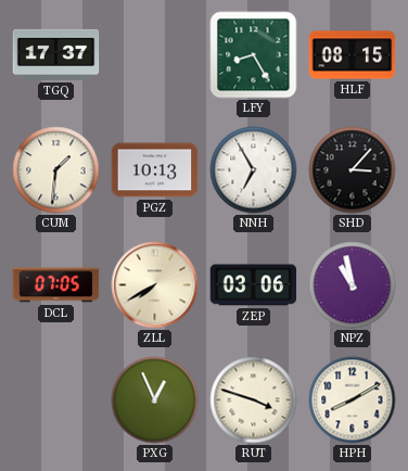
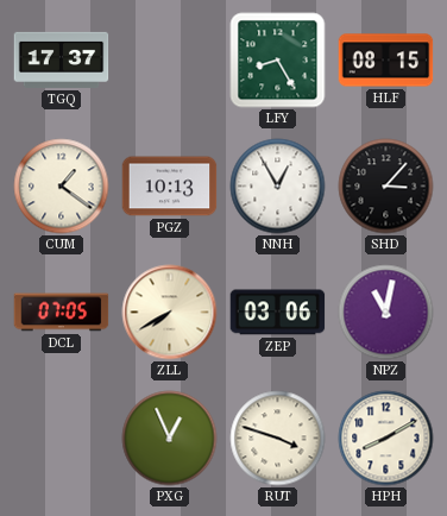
CUM: 1:31 -> 1:21 (62, 187)
NNH: 6:55 -> 12:55 (278, 187)
NPZ: 10:58 -> 11:02 (386, 313)
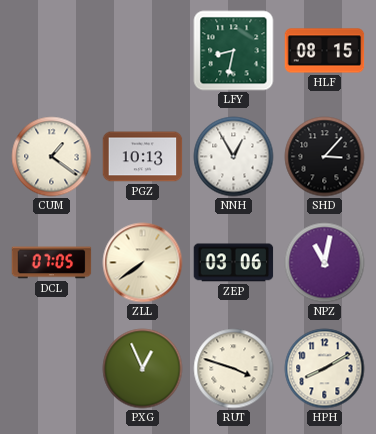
TGQ: 17:37 -> none (62, 59)
LFY: 8:25 -> 8:32 (234, 51)
ZLL: 7:40 -> 7:39 (143, 263)
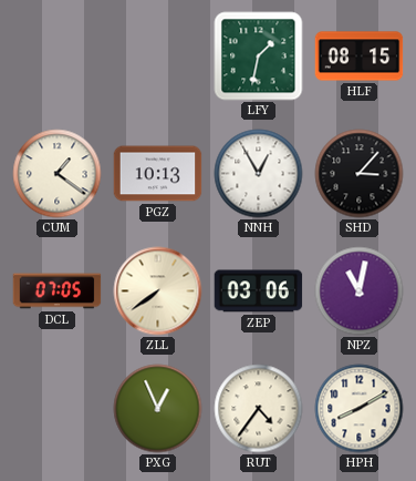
LFY: 8:32 -> 1:32 (259, 57)
RUT: 3:48 -> 4:36 (259, 409)
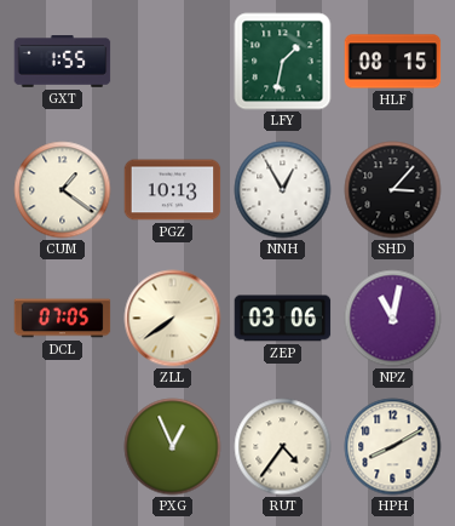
GXT: none -> 1:55 (63, 62)
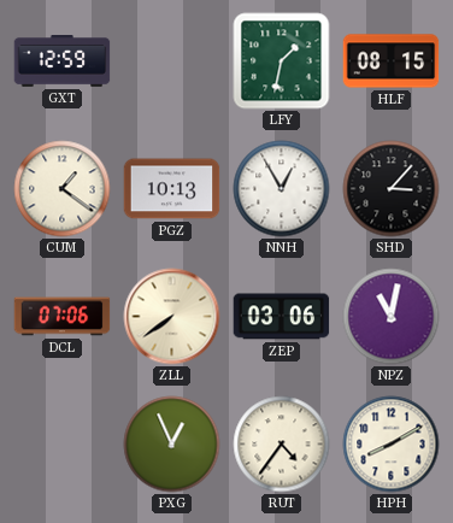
GXT: 1:55 -> 12:59 (63, 61)
DCL: 07:05 -> 07:06 (63, 317)
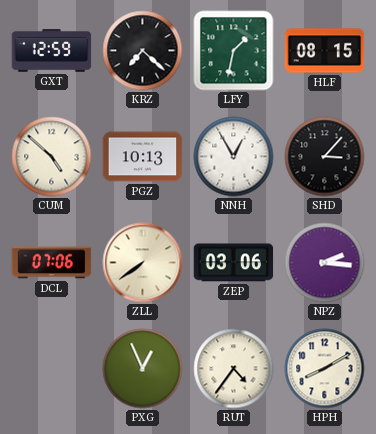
KRZ: none -> 7:22 (143, 51)
CUM: 1:21 -> 4:52 (52, 157)
NPZ: 11:02 -> 2:16 (325, 263)
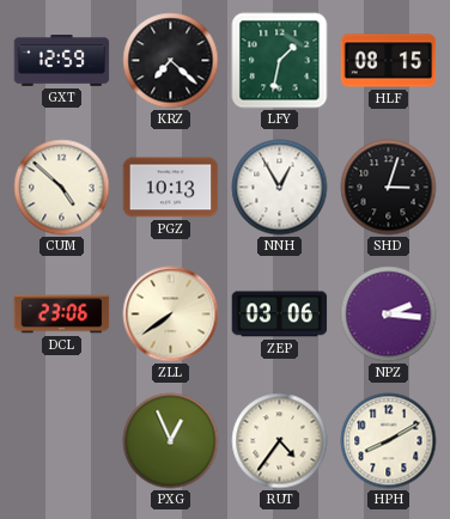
SHD: 3:07 -> 3:03 (389, 188)
DCL: 07:06 -> 23:06 (62, 315)
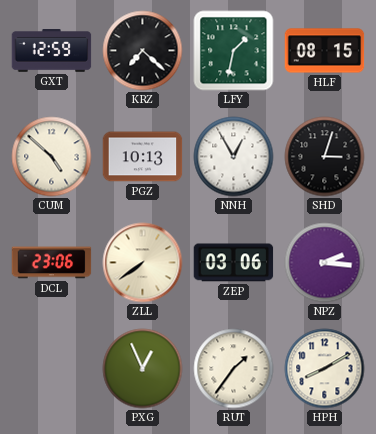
RUT: 4:36 -> 1:36 (234, 369)
